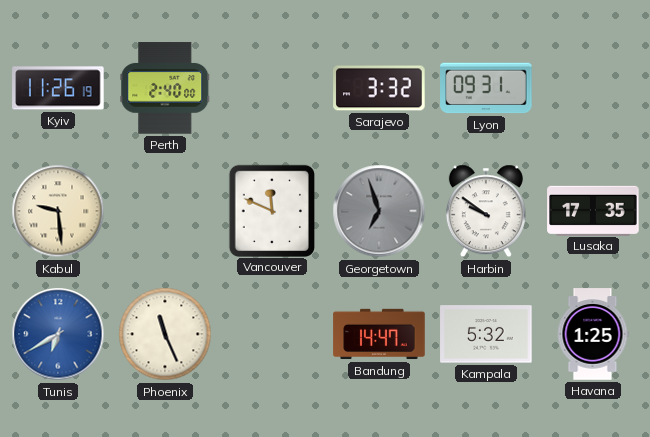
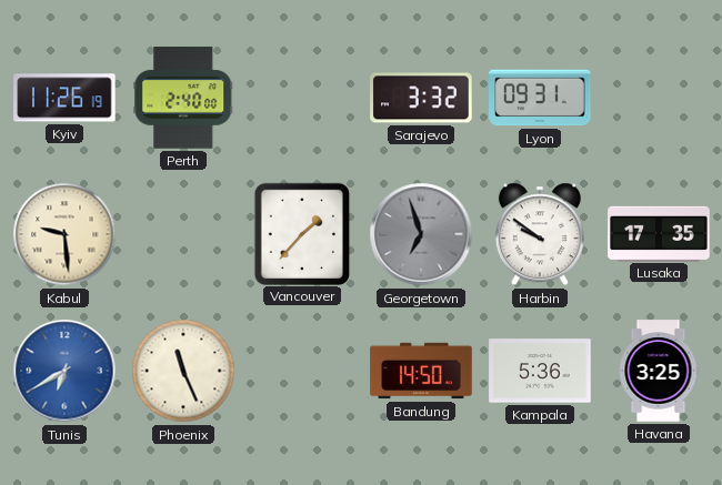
Vancouver: 11:49 -> 1:37 (301, 233)
Bandung: 14:47 -> 14:50 (421, 371)
Kampala: 5:32 -> 5:36 (540, 371)
Havana: 1:25 -> 3:25 (659, 371)
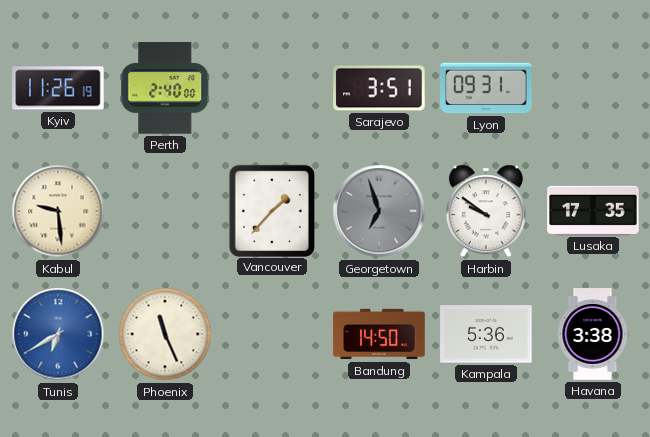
Sarajevo: 3:32 -> 3:51 (379, 88)
Havana: 3:25 -> 3:38 (593, 334)
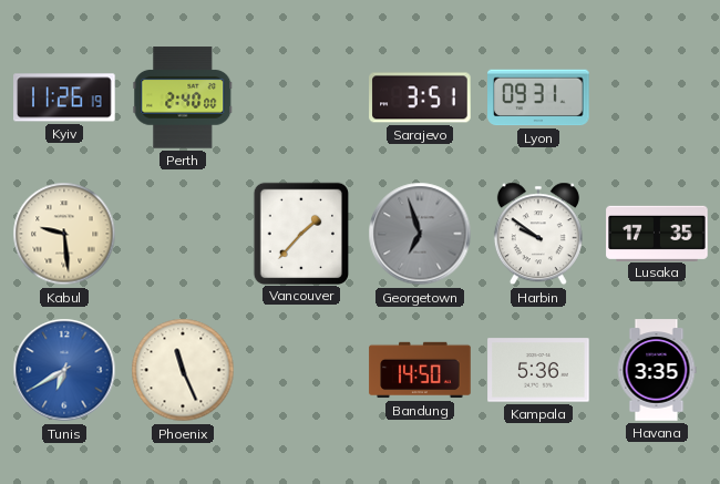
Havana: 3:38 -> 3:35 (657, 370)
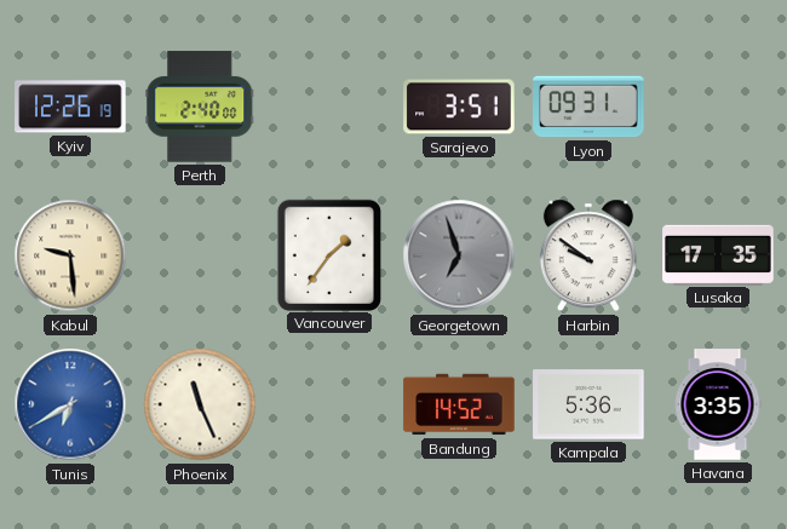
Kyiv: 11:26 -> 12:26 (70, 107)
Vancouver: 1:37 -> 1:36 (328, 254)
Bandung: 14:50 -> 14:52 (459, 404)
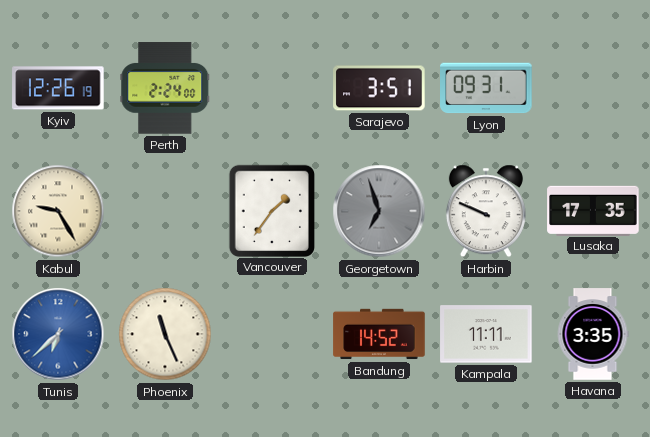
Perth: 2:40 -> 2:24 (165, 88)
Kabul: 9:29 -> 9:25 (58, 211)
Harbin: 9:51 -> 9:49 (486, 211)
Tunis: 6:40 -> 6:38 (58, 334)
Kampala: 5:36 -> 11:11 (486, 334)
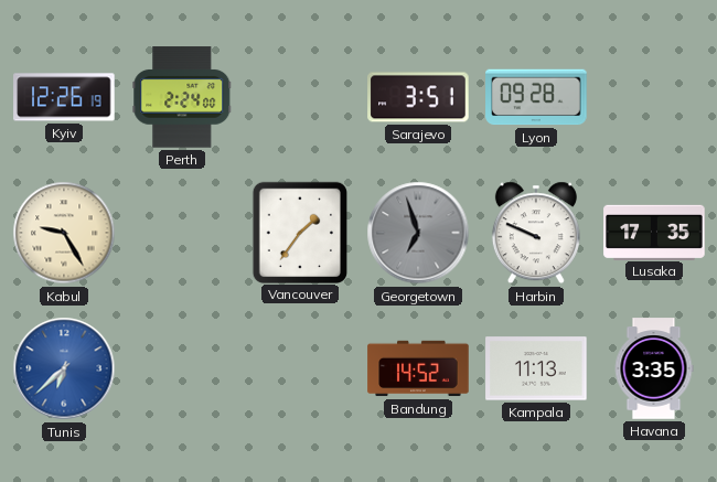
Lyon: 09:31 -> 09:28 (536, 97)
Phoenix: 11:26 -> none (165, 334)
Kampala: 11:11 -> 11:13 (536, 368)
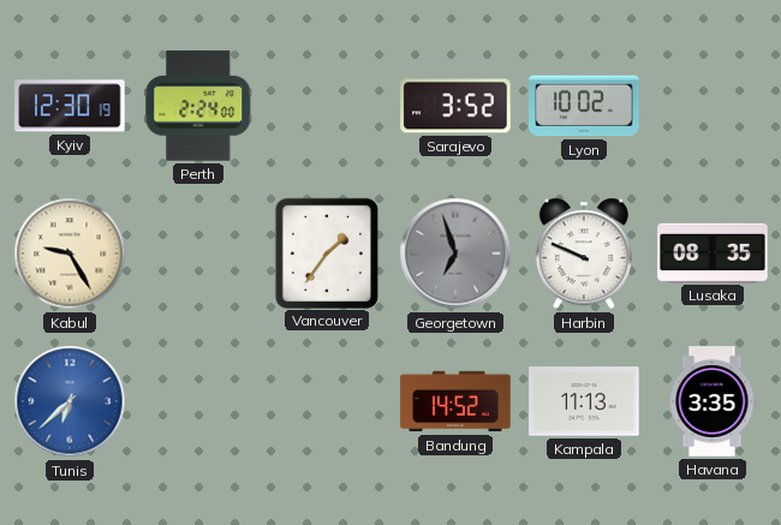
Kyiv: 12:26 -> 12:30 (70, 106)
Sarajevo: 3:51 -> 3:52 (455, 106)
Lyon: 09:28 -> 10:02 (584, 106)
Lusaka: 17:35 -> 08:35 (713, 252)
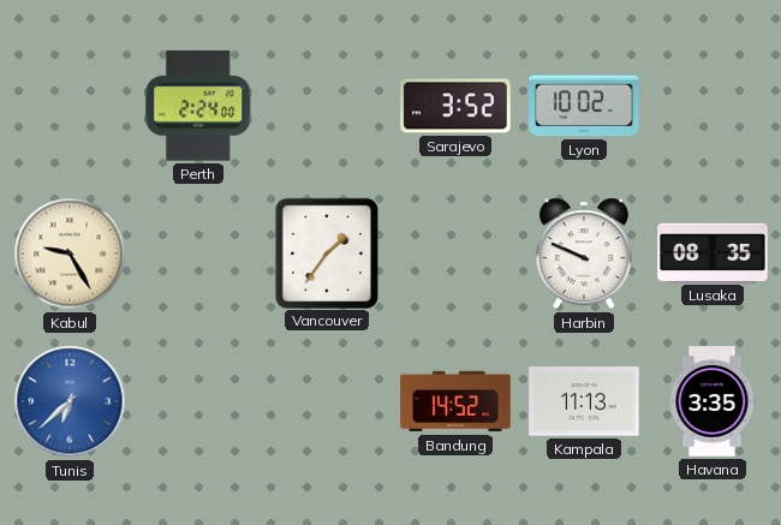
Kyiv: 12:30 -> none (70, 106)
Georgetown: 6:57 -> none (455, 253)
